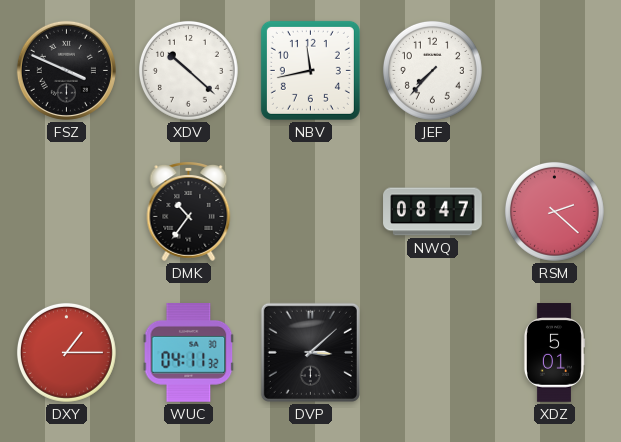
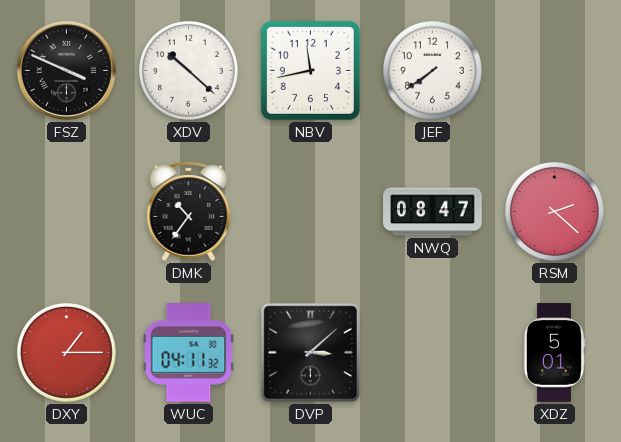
JEF: 7:37 -> 7:39 (432, 70)
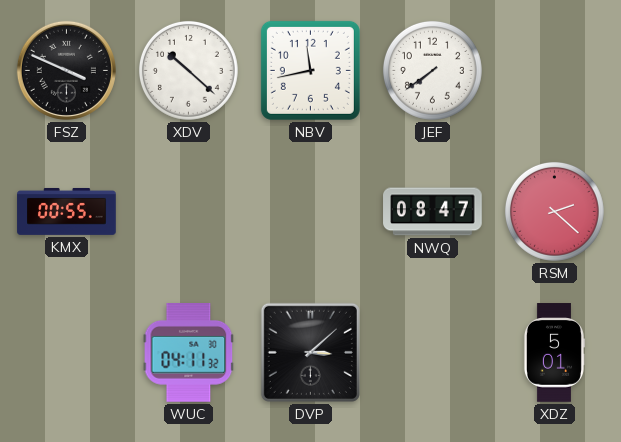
KMX: none -> 00:55 (67, 211)
DMK: 10:36 -> none (189, 211)
DXY: 1:15 -> none (66, 352)
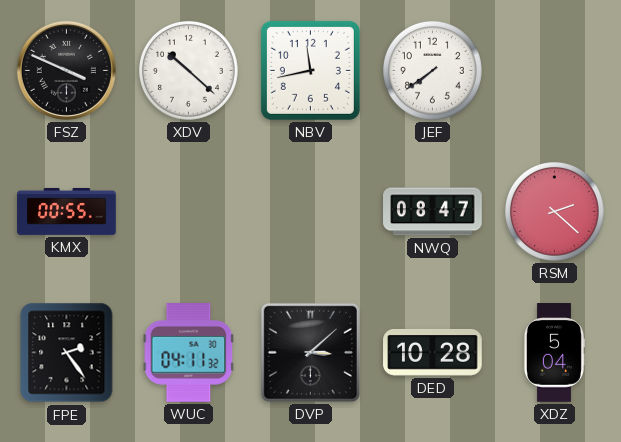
FPE: none -> 2:24 (67, 353)
DED: none -> 10:28 (433, 353)
XDZ: 5:01 -> 5:04 (554, 353)
